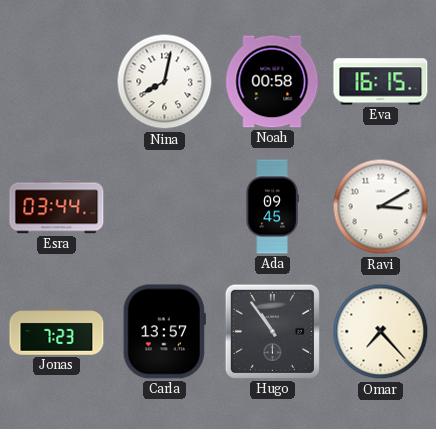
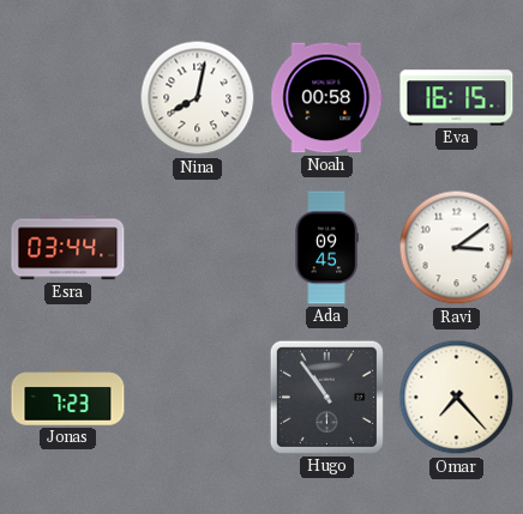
Ravi: 3:10 -> 3:09 (457, 248)
Carla: 13:57 -> none (164, 332)
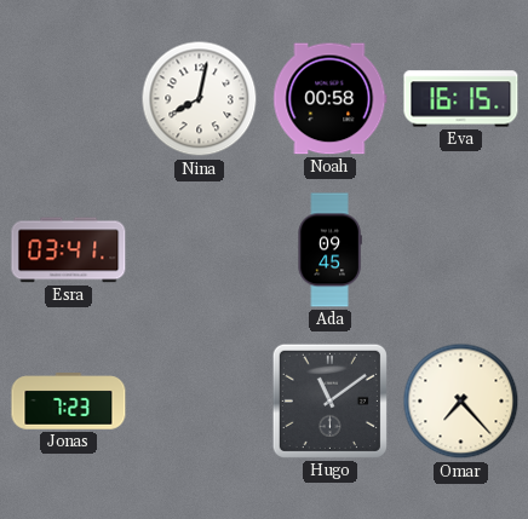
Esra: 03:44 -> 03:41 (69, 250)
Ravi: 3:09 -> none (457, 248)
Hugo: 10:54 -> 11:09 (329, 400)
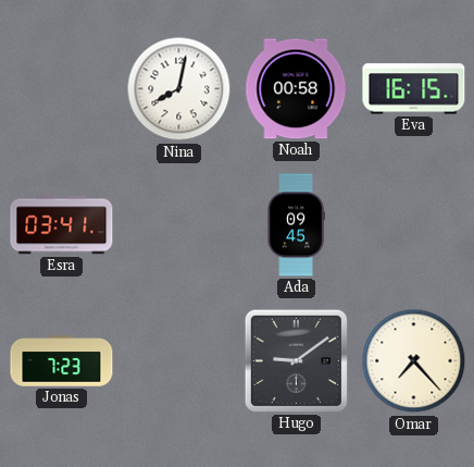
Hugo: 11:09 -> 9:09 (296, 360)
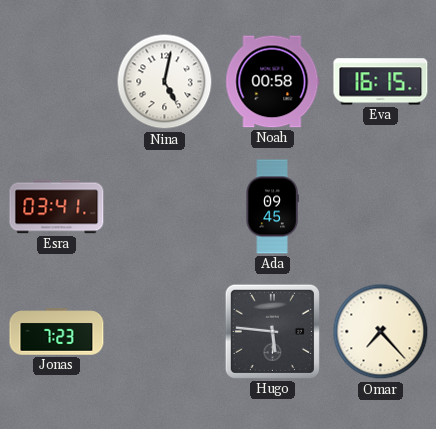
Nina: 8:02 -> 5:02 (165, 82)
Hugo: 9:09 -> 5:46 (272, 331)
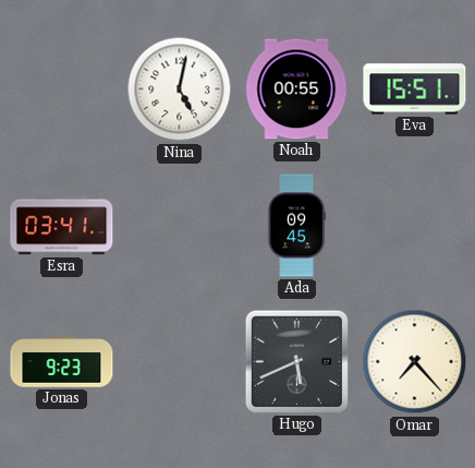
Noah: 00:58 -> 00:55 (297, 89)
Eva: 16:15 -> 15:51 (415, 89)
Jonas: 7:23 -> 9:23 (62, 362)
Hugo: 5:46 -> 5:41 (296, 361)
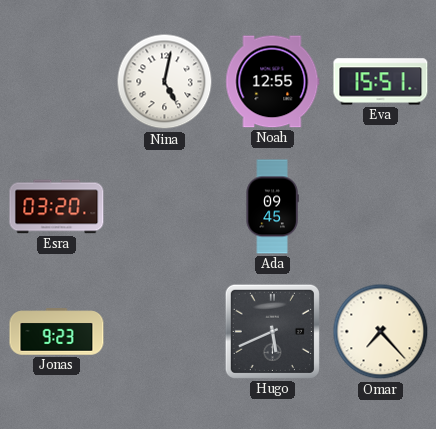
Noah: 00:55 -> 12:55 (273, 82)
Esra: 03:41 -> 03:20 (57, 207)
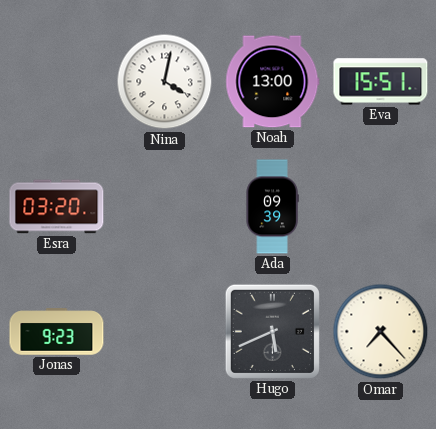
Nina: 5:02 -> 4:02 (165, 82)
Noah: 12:55 -> 13:00 (273, 82)
Ada: 09:45 -> 09:39 (272, 207)
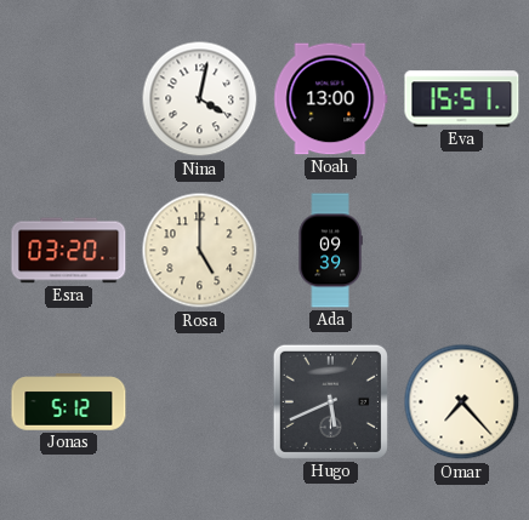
Rosa: none -> 5:00 (200, 251)
Jonas: 9:23 -> 5:12 (69, 402)
